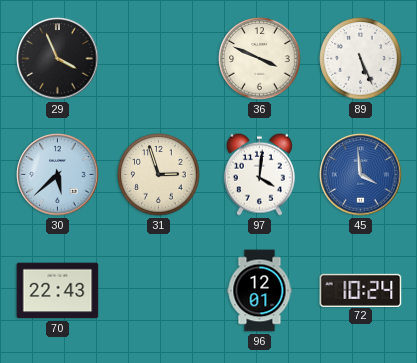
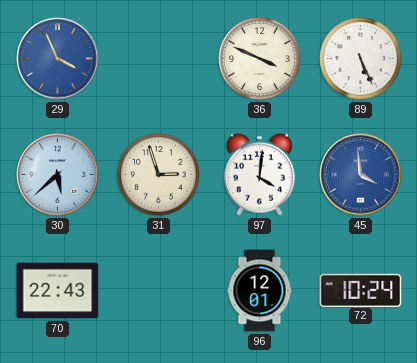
29 dial: black -> blue (58, 59)
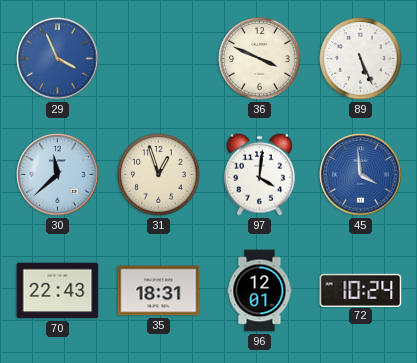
30: 5:38 -> 11:38 (58, 175)
31: 2:57 -> 12:57 (159, 175)
35: none -> 18:31 (159, 291)
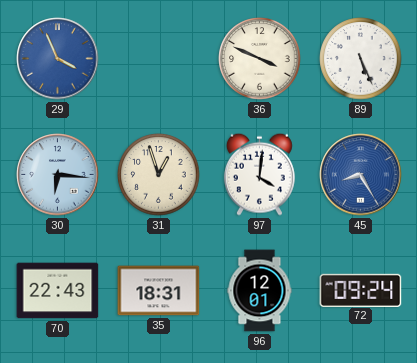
30: 11:38 -> 6:16 (58, 175)
45: 3:59 -> 8:25 (361, 175)
72: 10:24 -> 09:24 (361, 290)
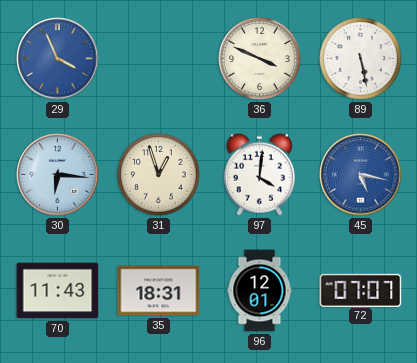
89: 5:26 -> 5:28 (361, 59)
45: 8:25 -> 5:17 (361, 175)
70: 22:43 -> 11:43 (58, 291)
72: 09:24 -> 07:07 (361, 290)
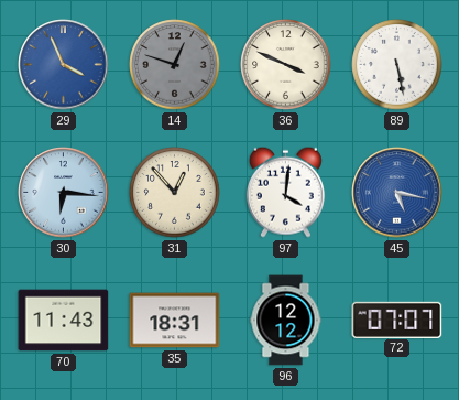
14: none -> 12:48 (175, 65)
31: 12:57 -> 12:53 (175, 193)
96: 12:01 -> 12:12 (286, 321)
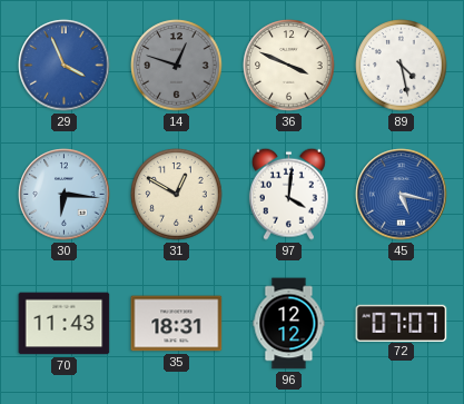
89: 5:28 -> 4:28 (402, 66)
31: 12:53 -> 12:50 (177, 195)
